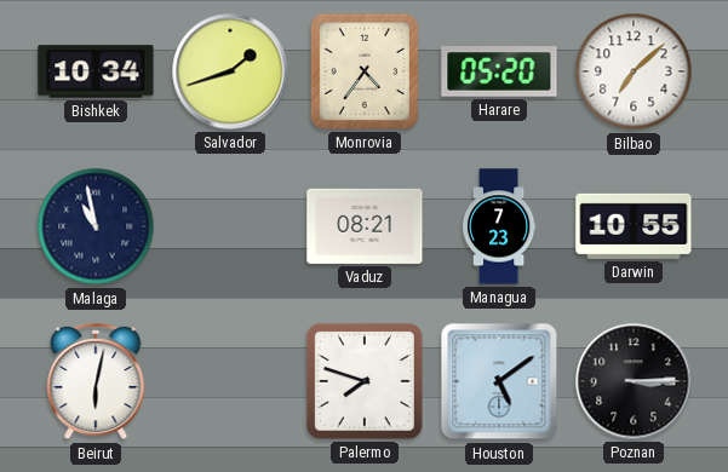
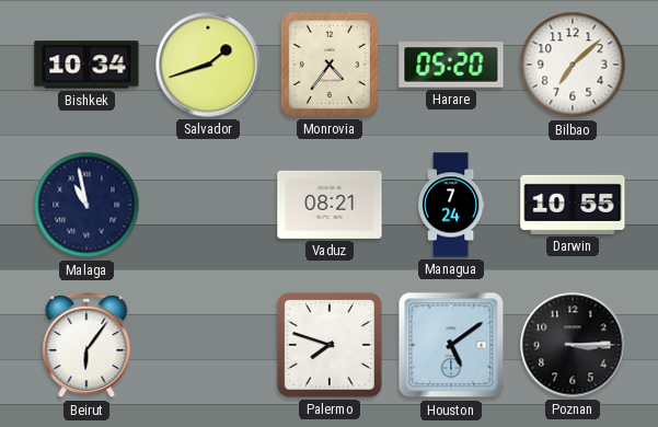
Managua: 7:23 -> 7:24 (451, 205)
Beirut: 6:02 -> 6:06 (86, 345)
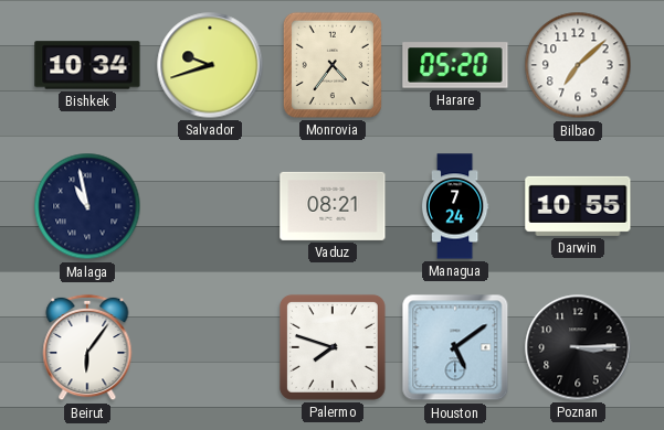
Salvador: 1:42 -> 9:42 (210, 65)
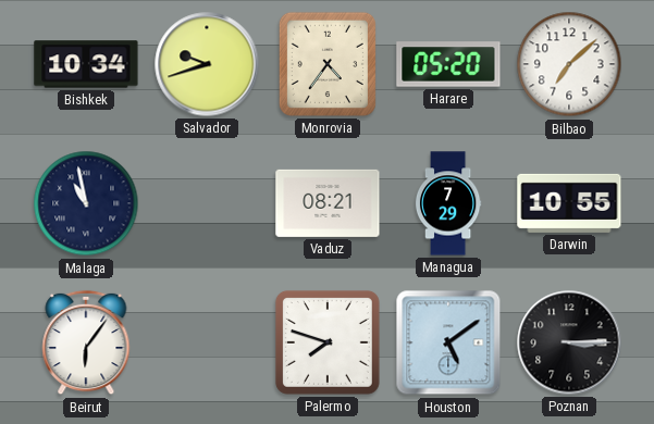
Managua: 7:24 -> 7:29 (448, 203)
